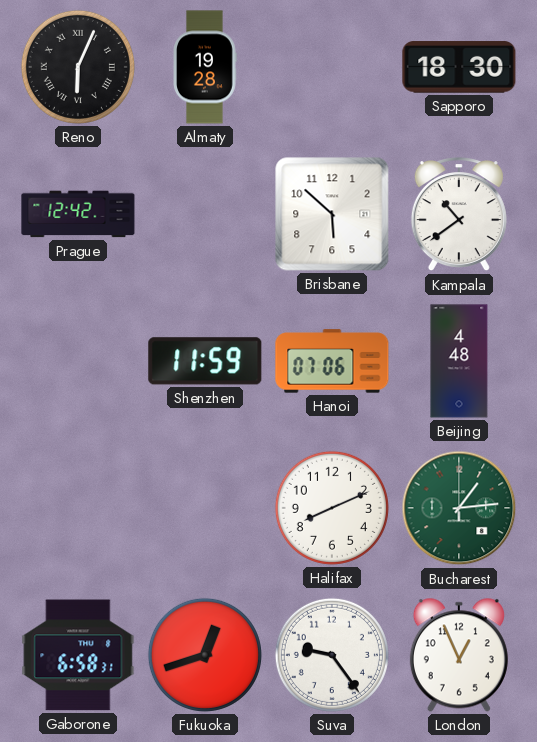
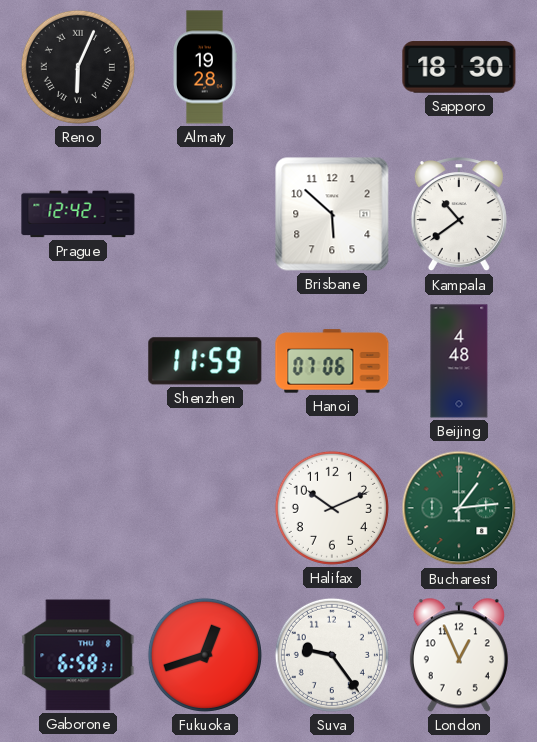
Halifax: 8:11 -> 10:11 (332, 508)
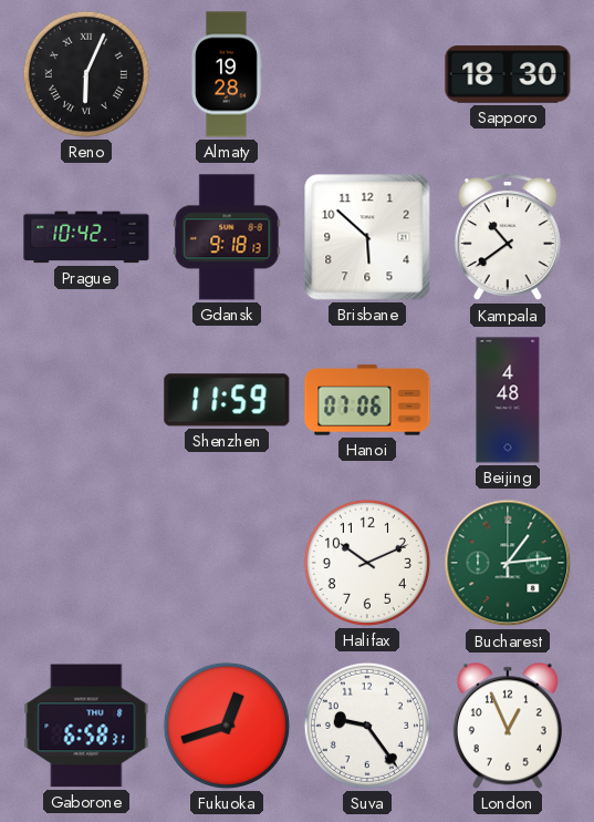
Prague: 12:42 -> 10:42 (86, 237)
Gdansk: none -> 9:18 (227, 237)
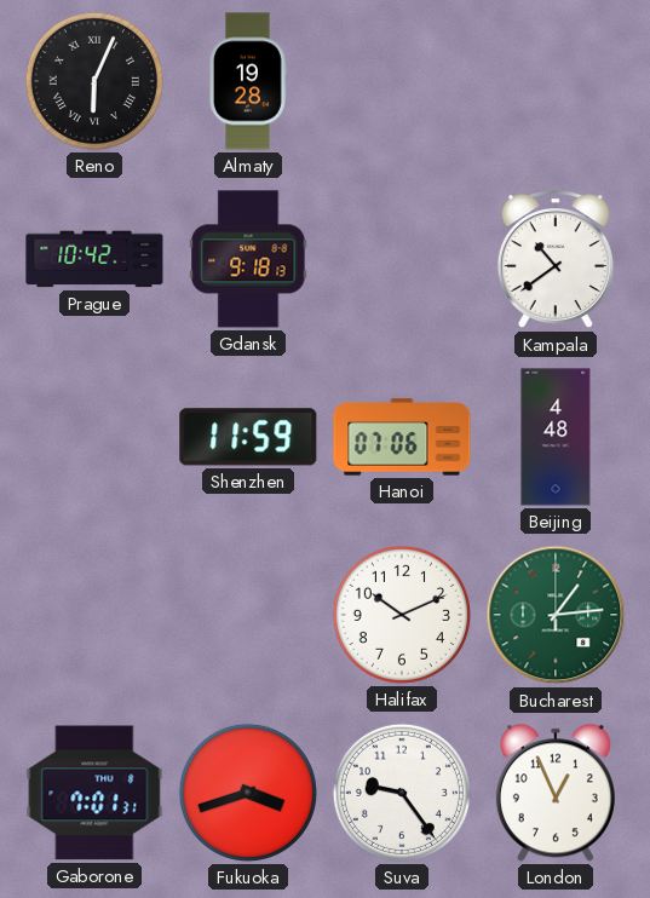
Sapporo: 18:30 -> none (508, 74)
Brisbane: 5:52 -> none (367, 237)
Gaborone: 6:58 -> 7:01 (94, 793)
Fukuoka: 12:42 -> 3:42 (248, 793)
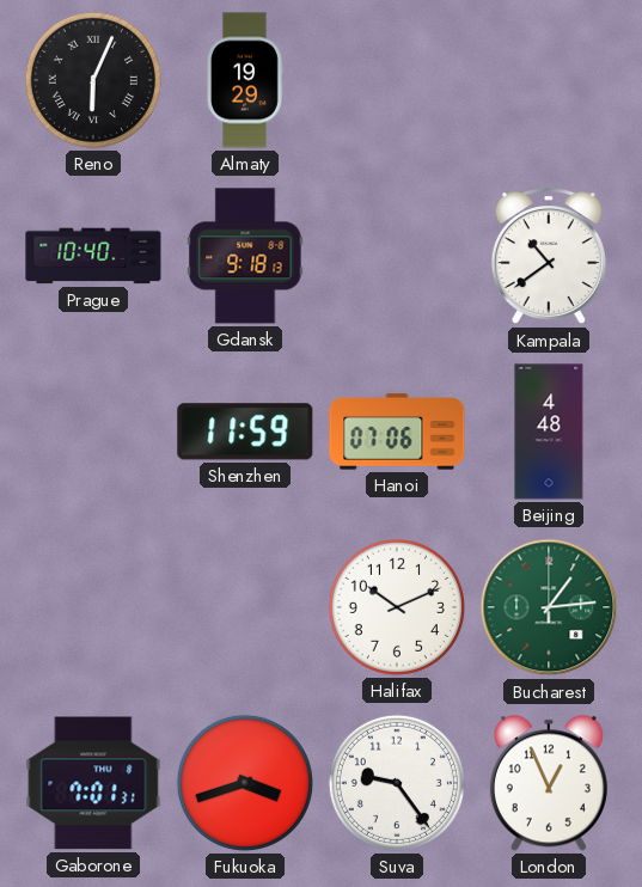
Almaty: 19:28 -> 19:29 (245, 80)
Prague: 10:42 -> 10:40 (93, 256)
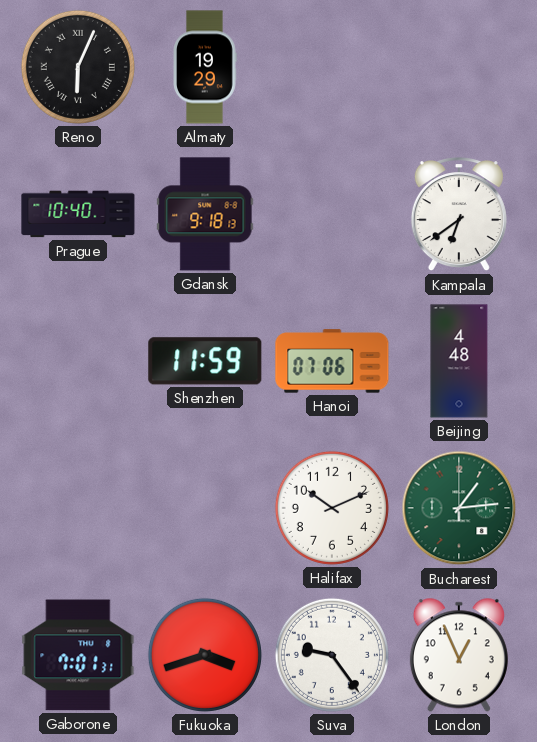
Kampala: 10:39 -> 6:39 (459, 215)
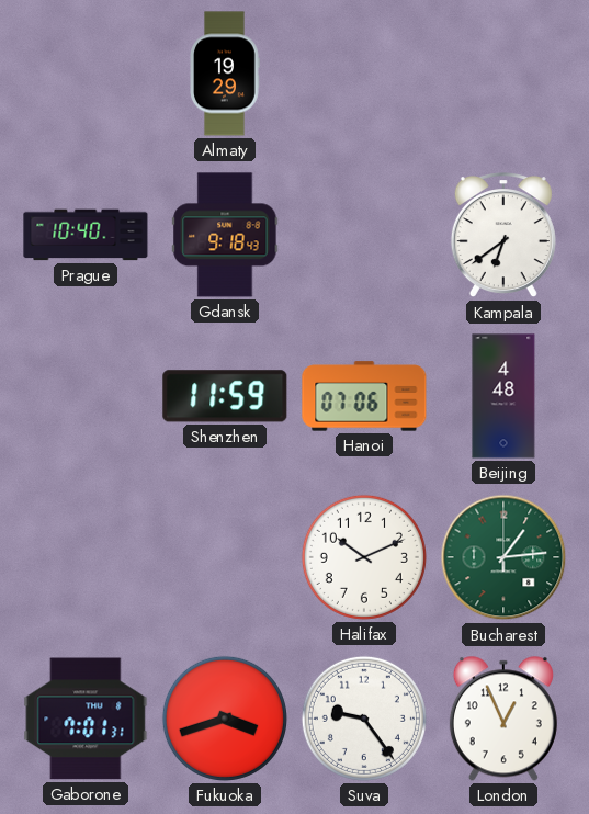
Reno: 6:04 -> none (78, 67)
Gdansk: 9:18:13 -> 9:18:43 (225, 235)
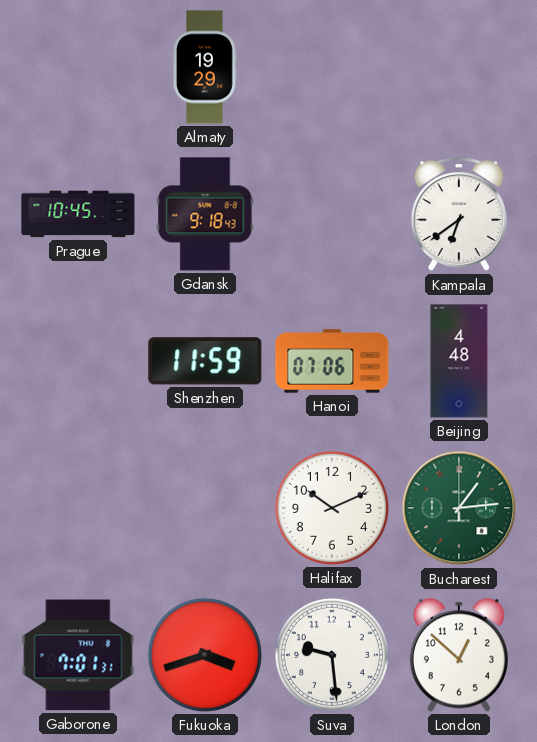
Prague: 10:40 -> 10:45 (78, 214)
Suva: 9:24 -> 9:29 (332, 655)
London: 12:56 -> 12:52 (459, 655)
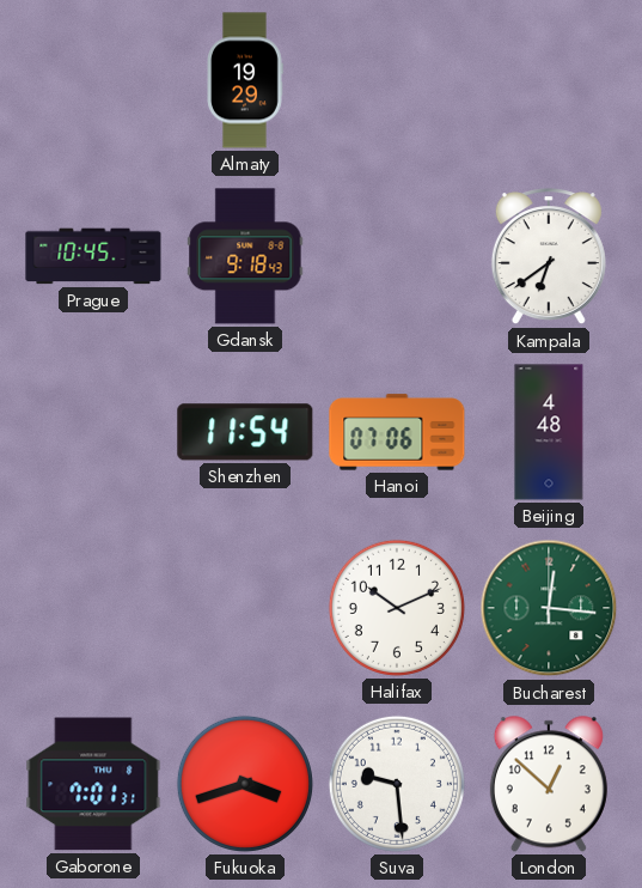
Shenzhen: 11:59 -> 11:54 (245, 432)
Bucharest: 1:14 -> 12:16 (549, 608)
